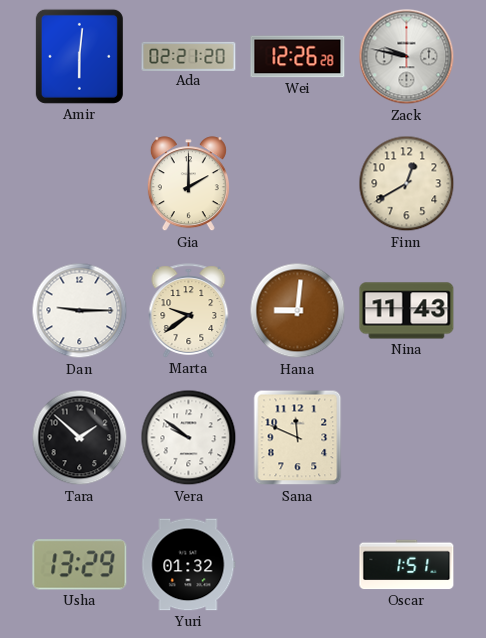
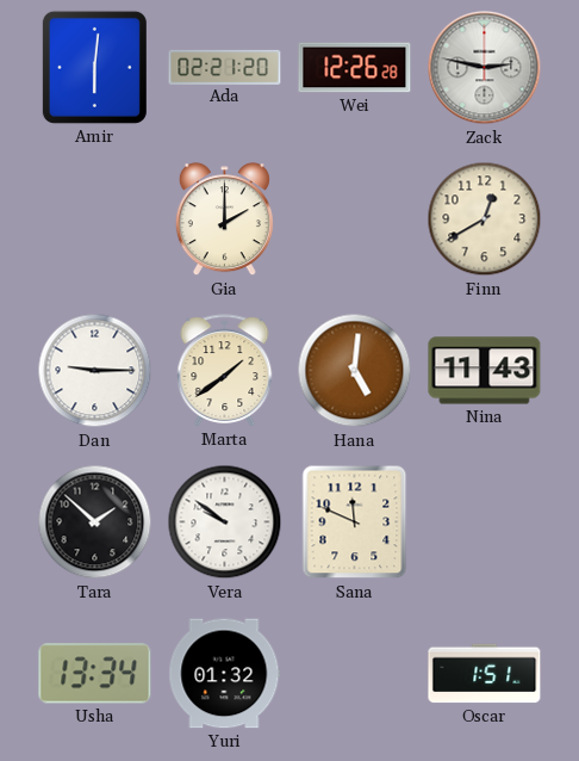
Zack: 9:47 -> 2:47 (485, 68)
Marta: 9:39 -> 1:39 (225, 371)
Hana: 9:01 -> 5:01 (355, 371)
Usha: 13:29 -> 13:34 (95, 674)
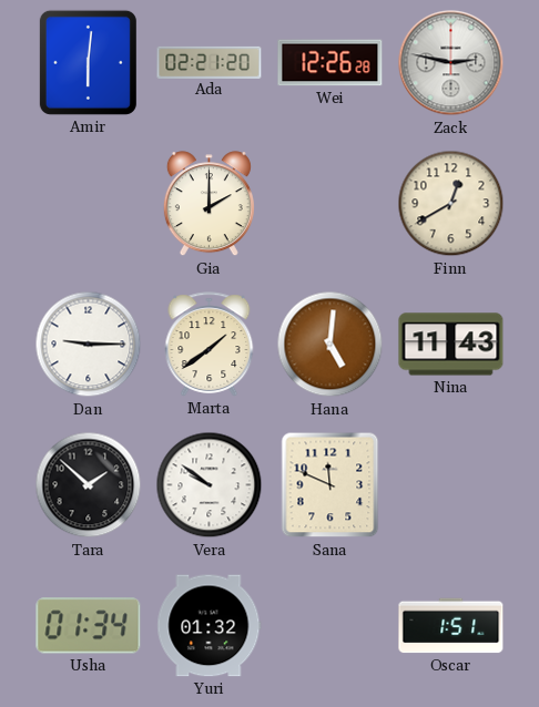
Usha: 13:34 -> 01:34 (89, 626)
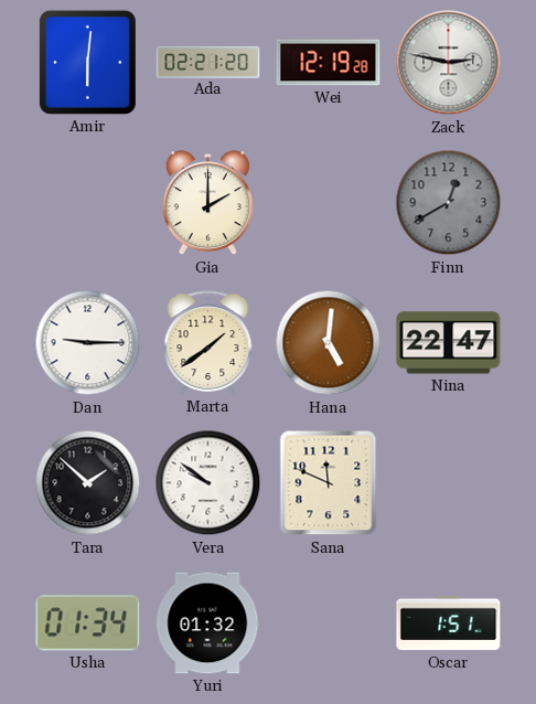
Wei: 12:26 -> 12:19 (329, 63)
Finn dial: cream -> grey (449, 203)
Nina: 11:43 -> 22:47 (449, 343)
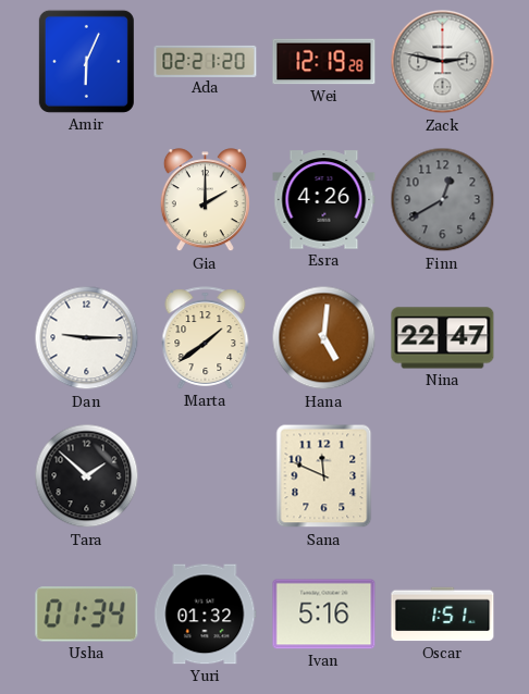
Amir: 6:01 -> 6:04 (86, 61)
Esra: none -> 4:26 (324, 200)
Vera: 9:51 -> none (208, 483)
Ivan: none -> 5:16 (324, 615)
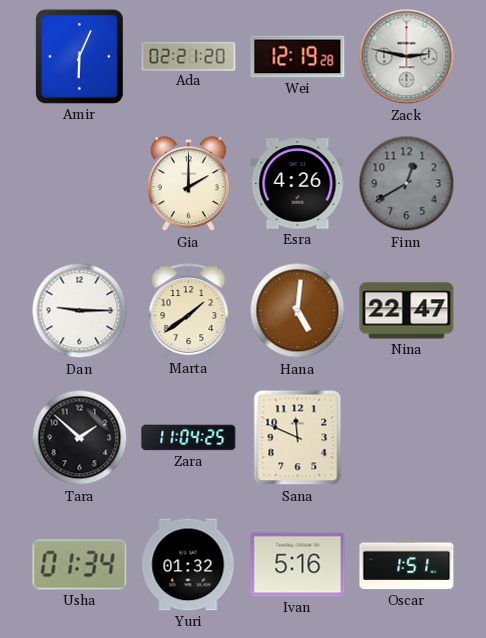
Zara: none -> 11:04 (189, 438)
